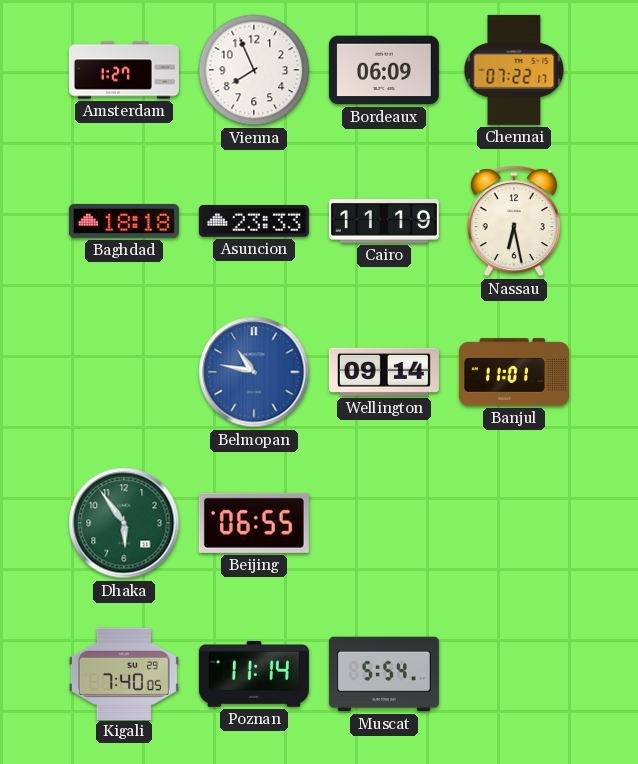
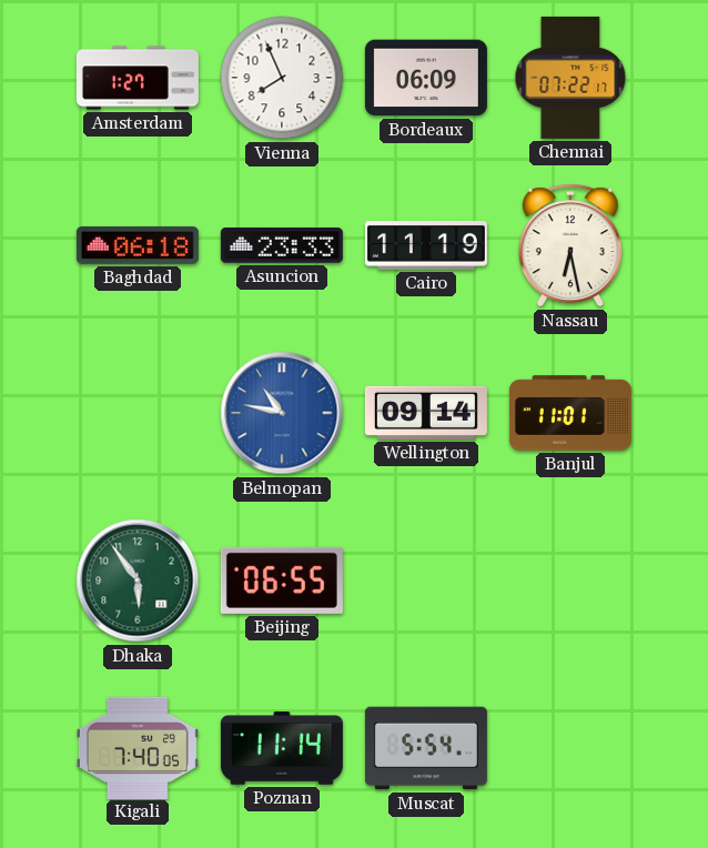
Baghdad: 18:18 -> 06:18 (138, 245)
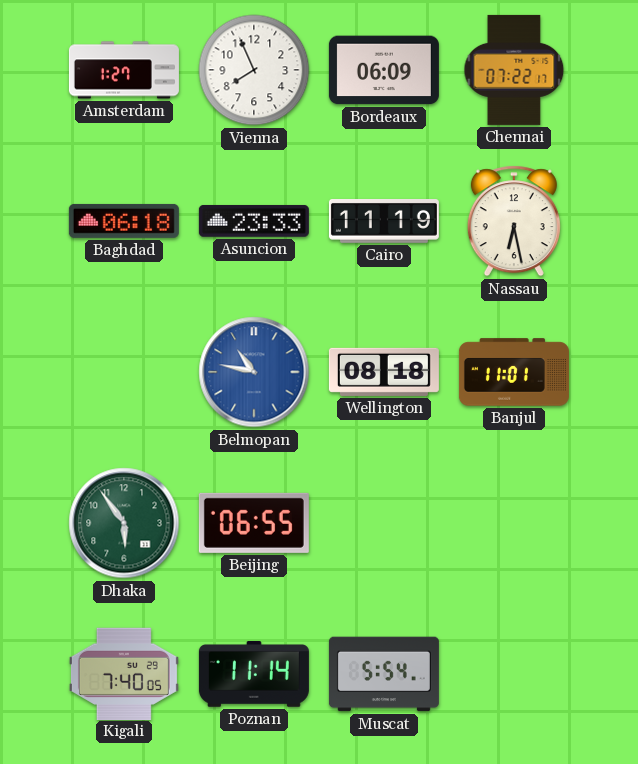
Wellington: 09:14 -> 08:18 (384, 372)
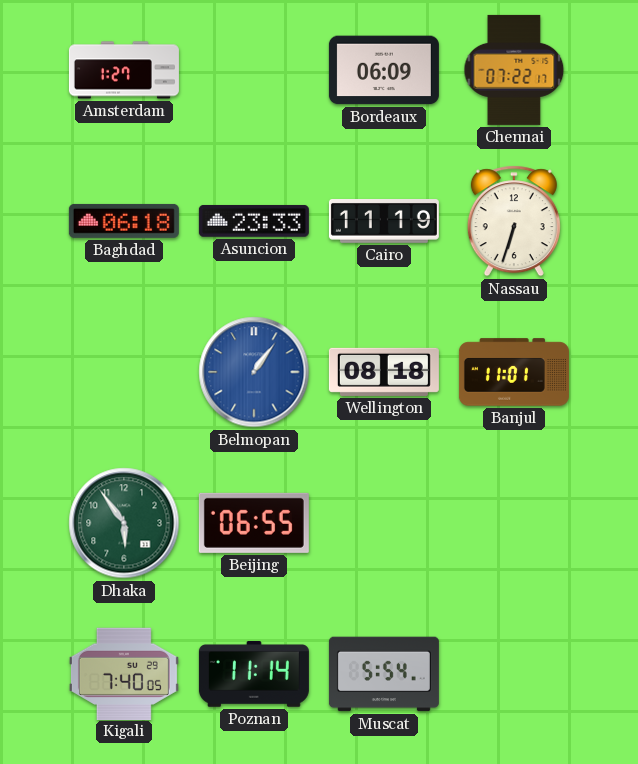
Vienna: 7:56 -> none (254, 70)
Nassau: 6:28 -> 6:33 (514, 221)
Belmopan: 10:47 -> 1:06 (254, 372)
